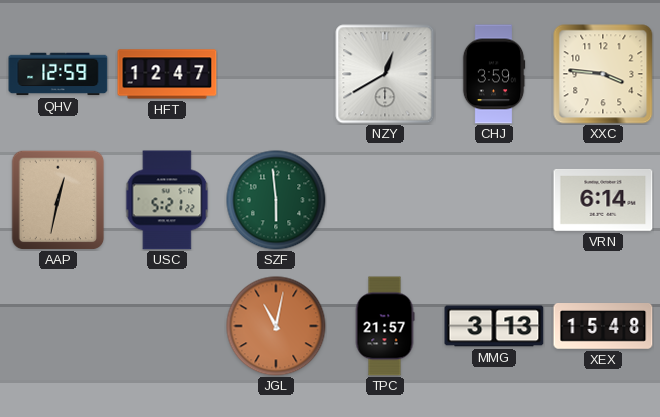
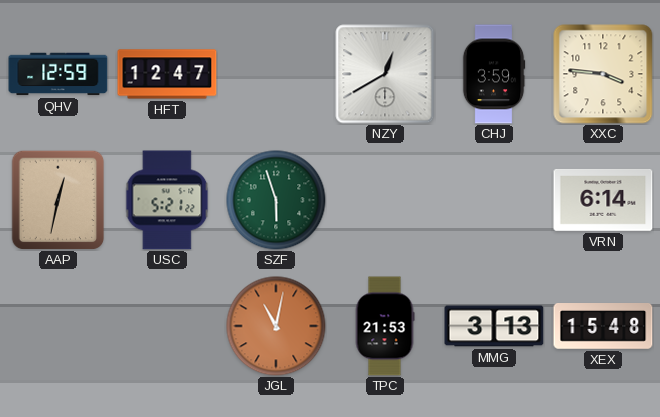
SZF: 5:59 -> 5:57 (276, 200)
TPC: 21:57 -> 21:53 (385, 326)
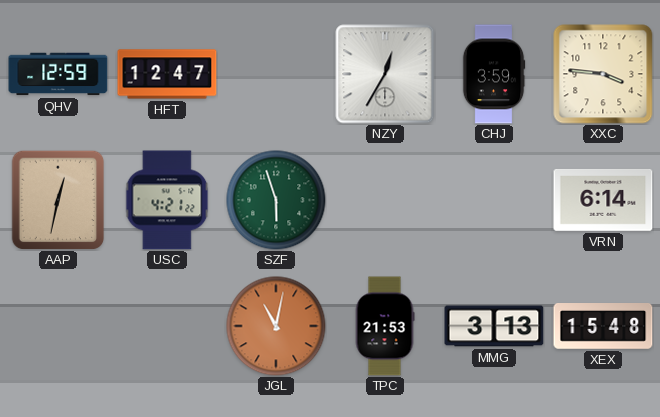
NZY: 12:40 -> 12:35 (385, 74)
USC: 5:21 -> 4:21 (167, 200)
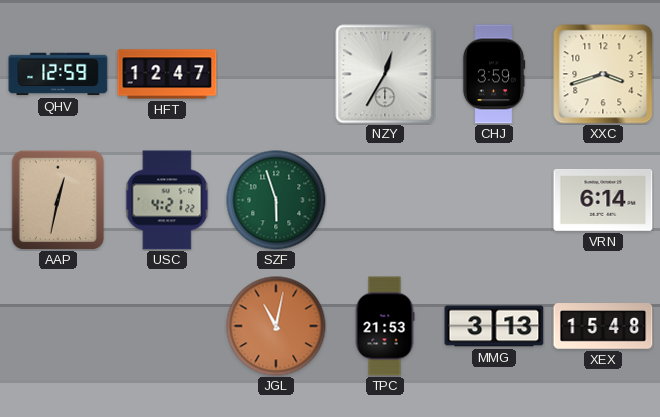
XXC: 3:46 -> 3:42 (603, 74)
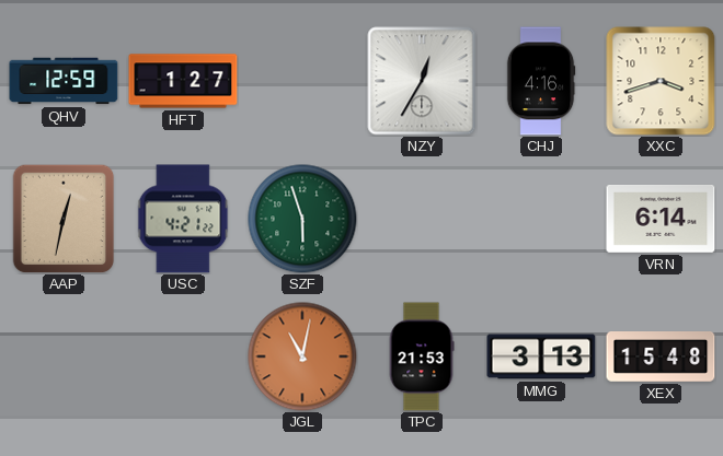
HFT: 12:47 -> 1:27 (183, 81)
CHJ: 3:59 -> 4:16 (541, 81)
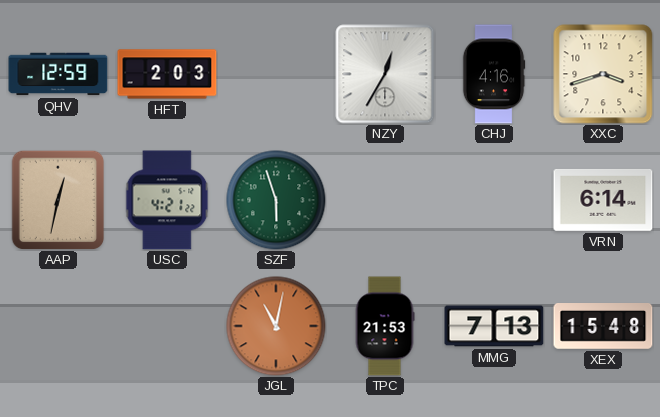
HFT: 1:27 -> 2:03 (167, 74)
MMG: 3:13 -> 7:13 (494, 326)
